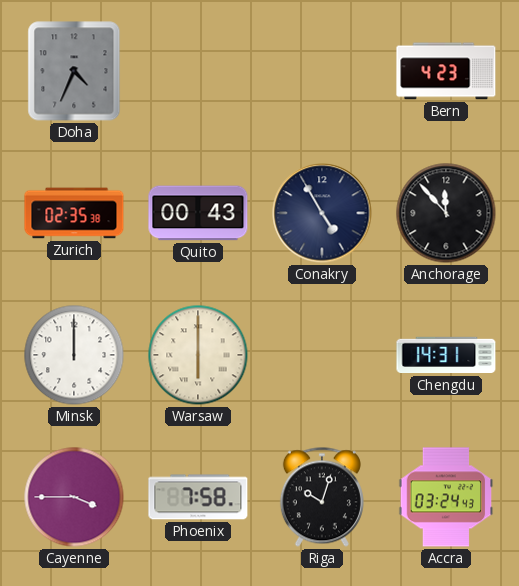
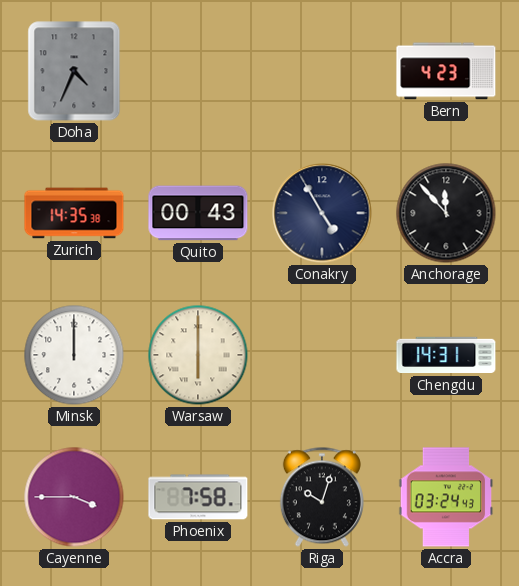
Zurich: 02:35 -> 14:35 (74, 213)
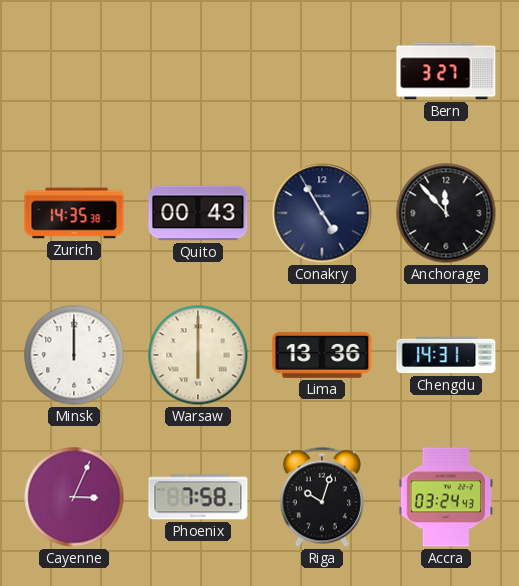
Doha: 4:34 -> none (74, 71)
Bern: 4:23 -> 3:27 (446, 71)
Lima: none -> 13:36 (322, 355)
Cayenne: 3:45 -> 3:04 (74, 497)
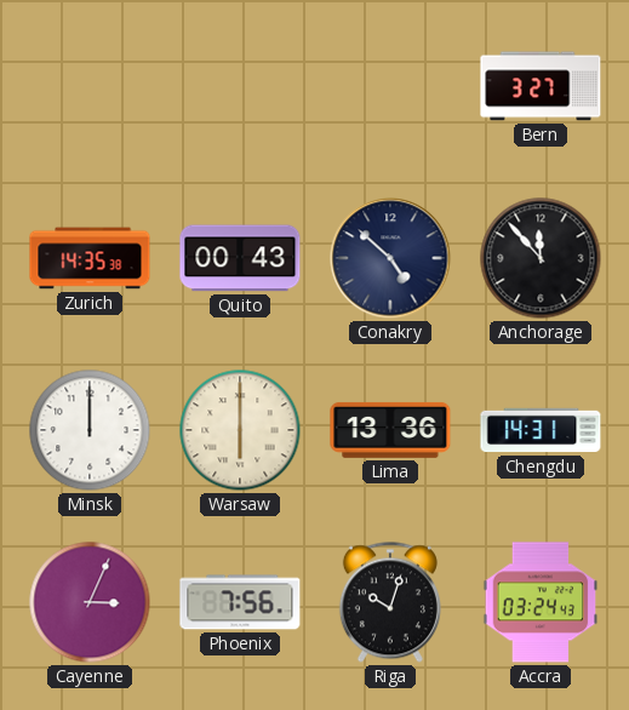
Conakry: 4:55 -> 4:52 (390, 258)
Phoenix: 7:58 -> 7:56 (240, 602)
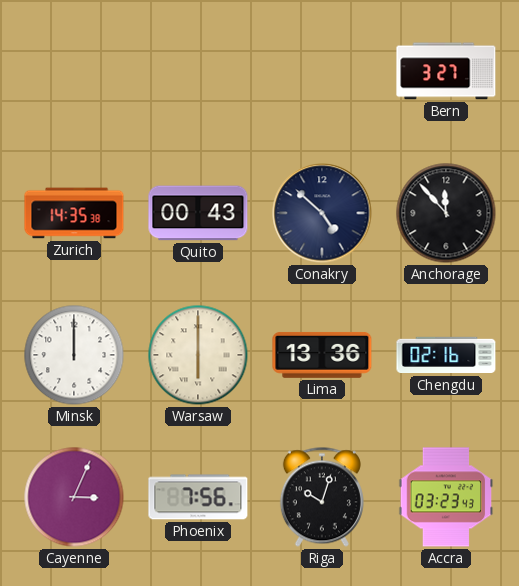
Chengdu: 14:31 -> 02:16 (446, 355)
Accra: 03:24 -> 03:23 (446, 497)
